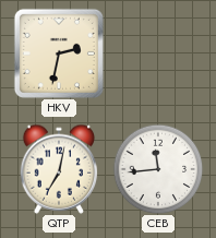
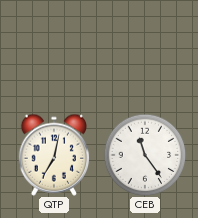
HKV: 2:32 -> none (59, 53)
CEB: 11:44 -> 11:24 (145, 155)
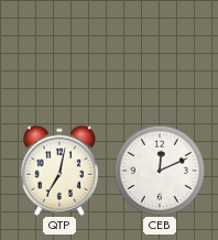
CEB: 11:24 -> 12:11 (160, 171)
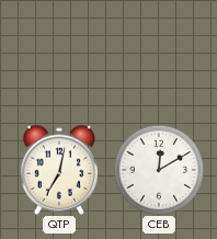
CEB: 12:11 -> 12:10 (159, 170)
